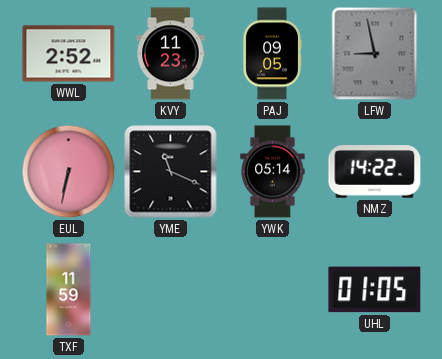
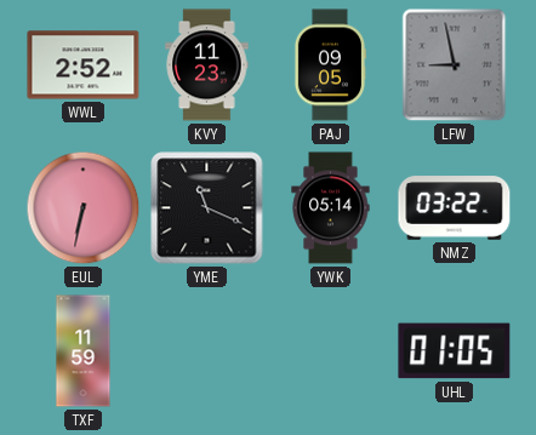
NMZ: 14:22 -> 03:22 (455, 208)
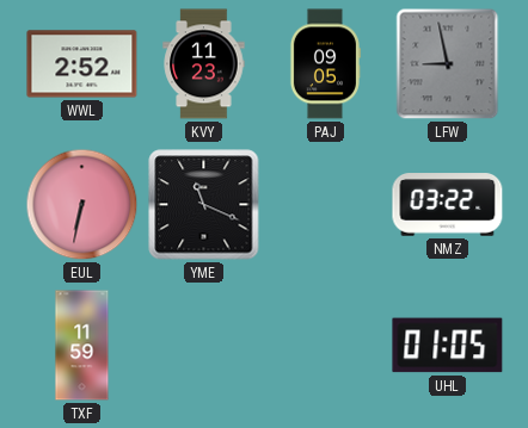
YWK: 05:14 -> none (331, 208)
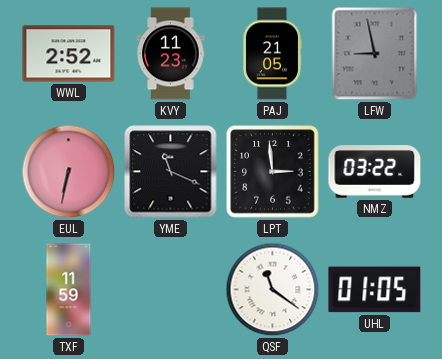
PAJ: 09:05 -> 21:05 (272, 54)
LPT: none -> 2:59 (273, 172)
QSF: none -> 11:21 (273, 290)
